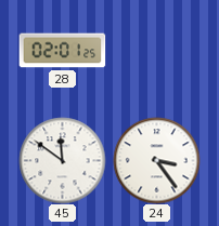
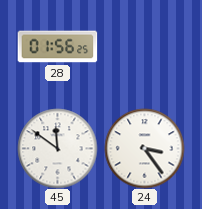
28: 02:01 -> 01:56 (57, 47)
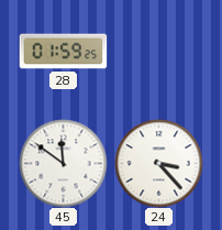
28: 01:56 -> 01:59 (63, 52)
24: 3:24 -> 3:23 (158, 163)
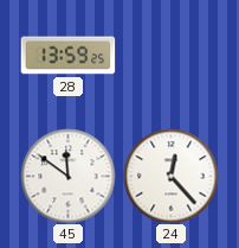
28: 01:59 -> 13:59 (67, 56)
24: 3:23 -> 12:23 (170, 176)
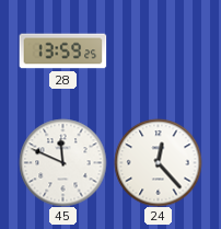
45: 11:51 -> 11:49 (62, 162)
